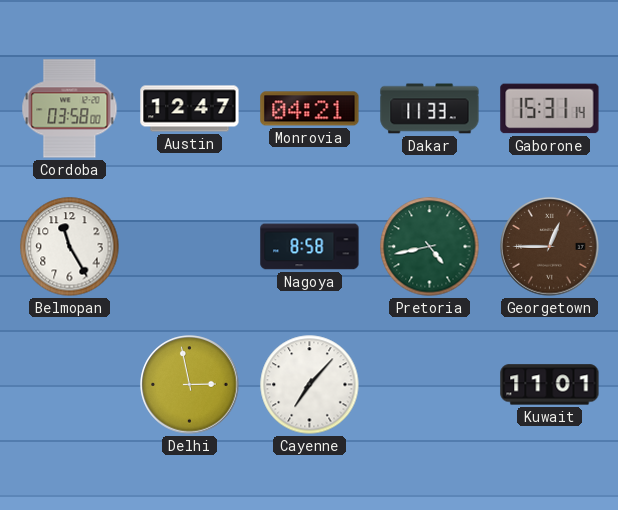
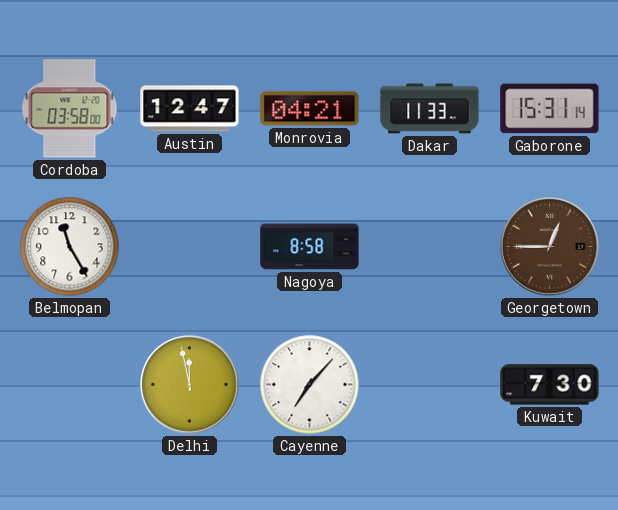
Pretoria: 4:43 -> none (430, 247)
Delhi: 2:58 -> 11:58 (190, 385)
Kuwait: 11:01 -> 7:30 (550, 385)
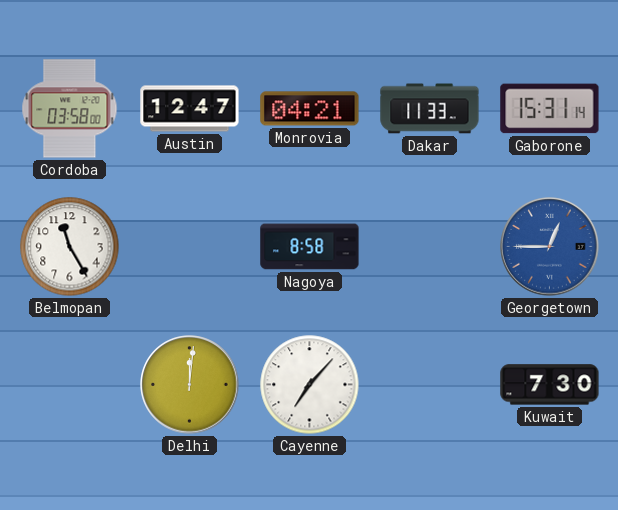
Georgetown dial: brown -> blue (550, 247)
Delhi: 11:58 -> 12:01 (190, 385)
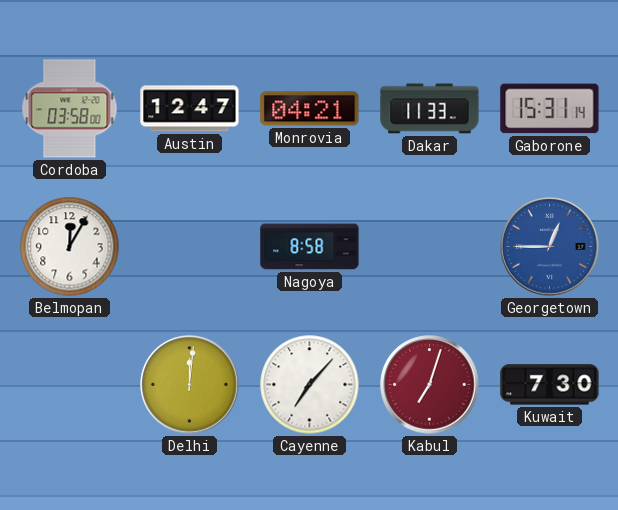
Belmopan: 11:25 -> 12:05 (70, 247)
Kabul: none -> 7:03 (430, 385)
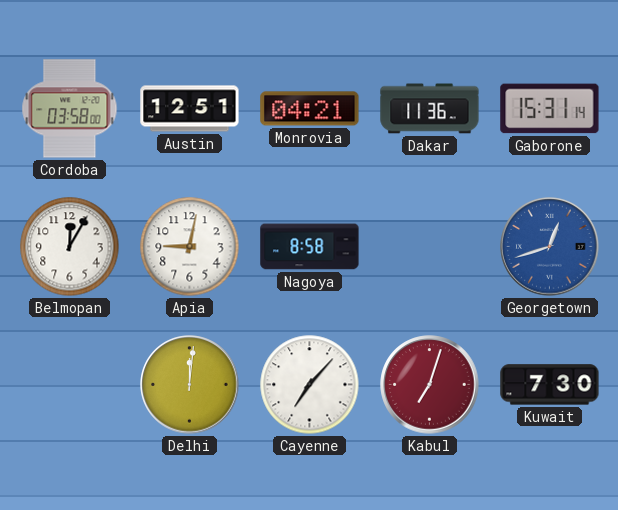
Austin: 12:47 -> 12:51 (190, 109)
Dakar: 11:33 -> 11:36 (430, 109)
Apia: none -> 9:02 (190, 247)
Georgetown: 12:45 -> 12:42 (550, 247)
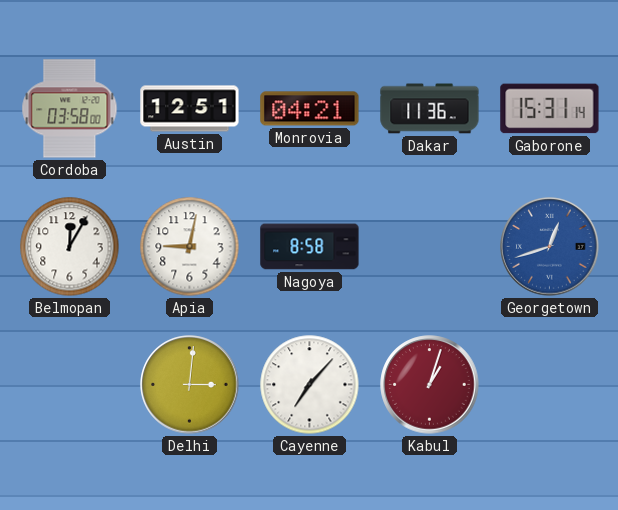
Delhi: 12:01 -> 3:01 (190, 385)
Kabul: 7:03 -> 1:03 (430, 385)
Kuwait: 7:30 -> none (550, 385)
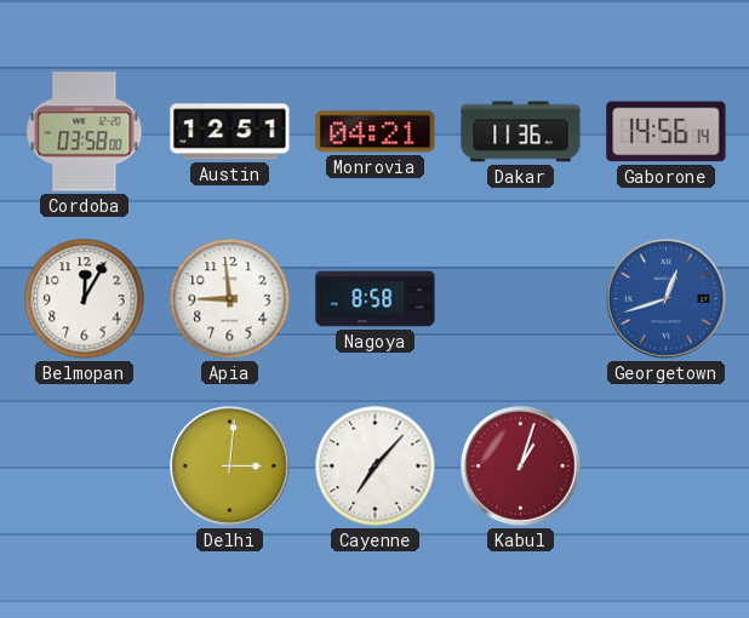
Gaborone: 15:31 -> 14:56 (667, 132)
Apia: 9:02 -> 8:59 (230, 299)
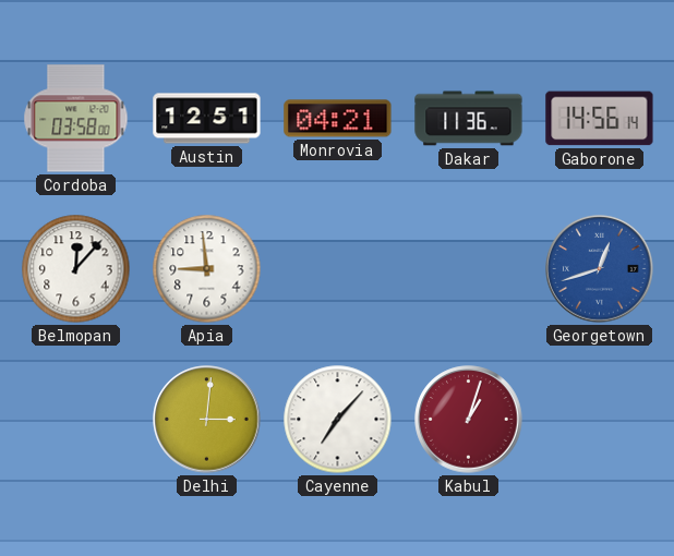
Belmopan: 12:05 -> 12:07 (76, 269)
Nagoya: 8:58 -> none (376, 299)
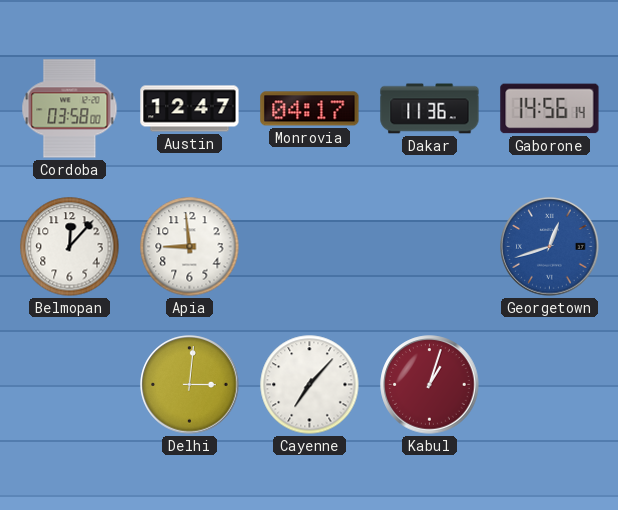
Austin: 12:51 -> 12:47 (190, 109)
Monrovia: 04:21 -> 04:17 (310, 109)
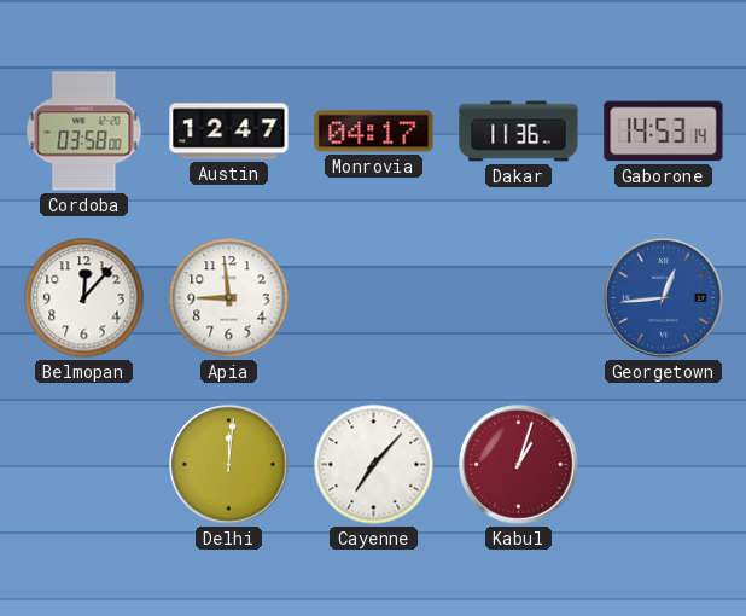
Gaborone: 14:56 -> 14:53 (664, 132)
Georgetown: 12:42 -> 12:44 (664, 298)
Delhi: 3:01 -> 12:01 (229, 465)
